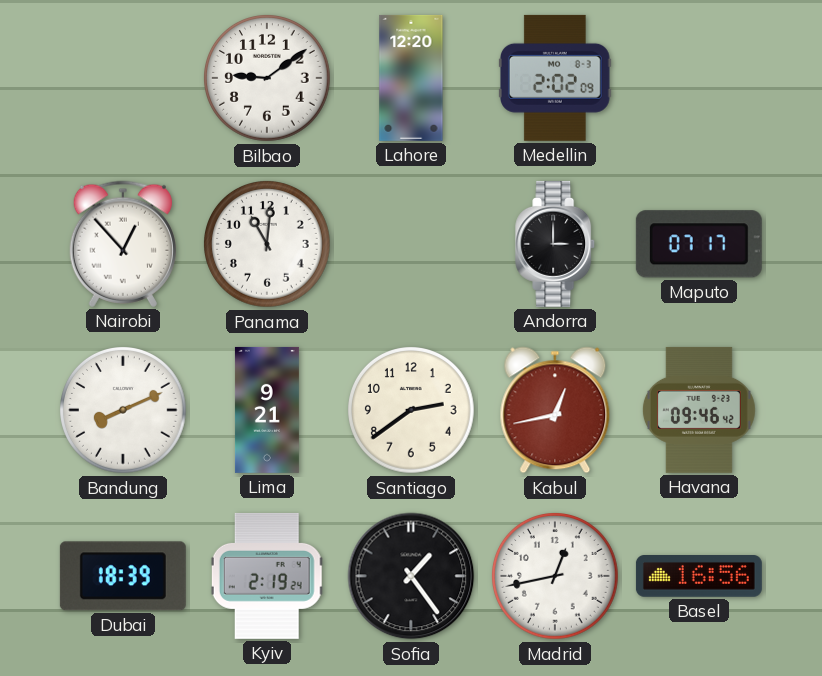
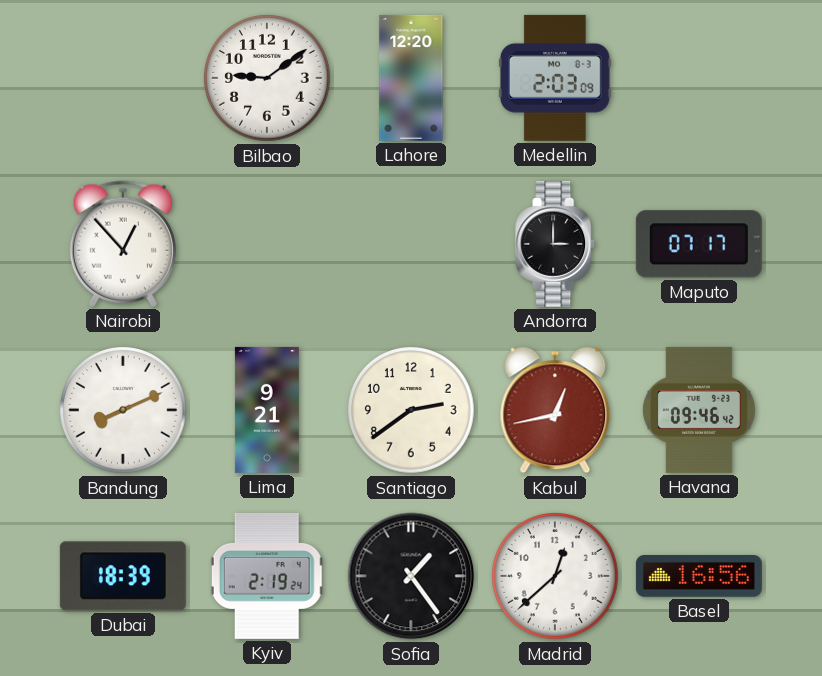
Medellin: 2:02 -> 2:03 (555, 78)
Panama: 11:01 -> none (268, 245)
Madrid: 12:43 -> 12:38 (556, 577)
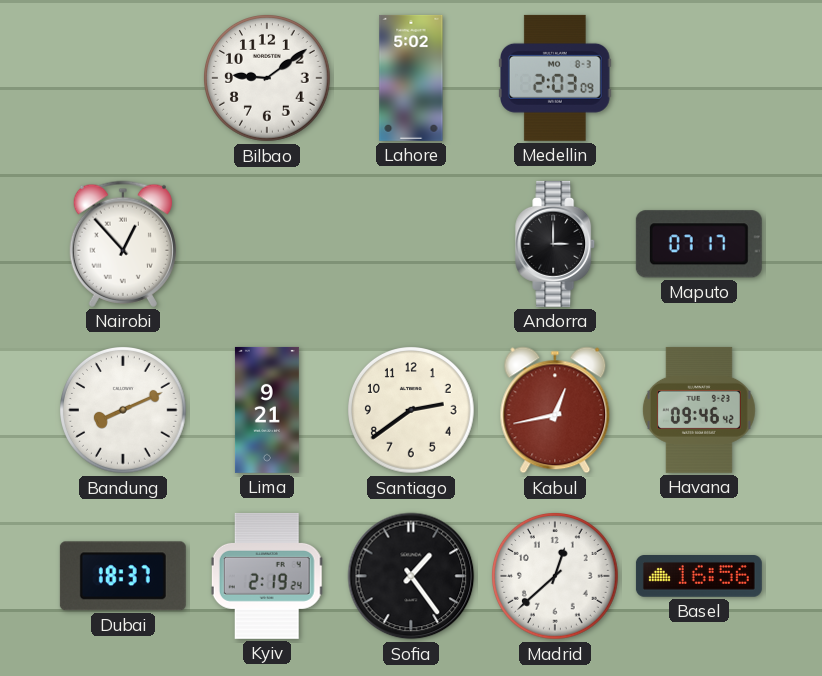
Lahore: 12:20 -> 5:02 (411, 78)
Dubai: 18:39 -> 18:37 (123, 576)
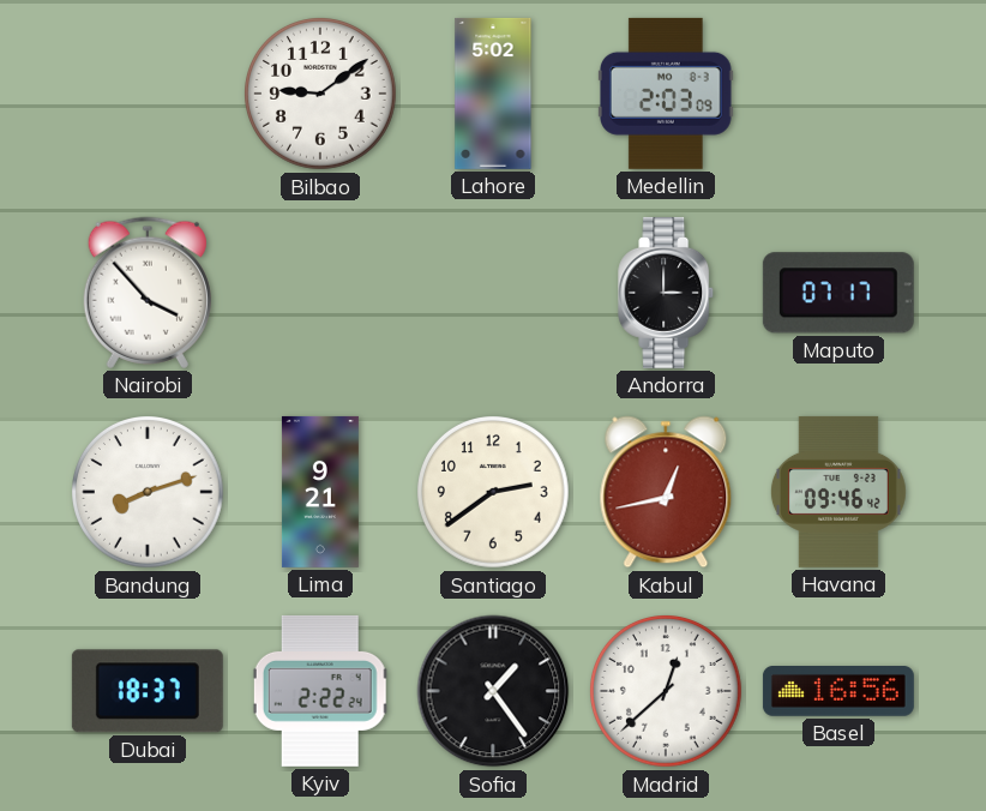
Nairobi: 12:53 -> 3:53 (148, 293)
Bandung: 8:11 -> 8:12 (149, 493)
Kyiv: 2:19 -> 2:22 (320, 691)
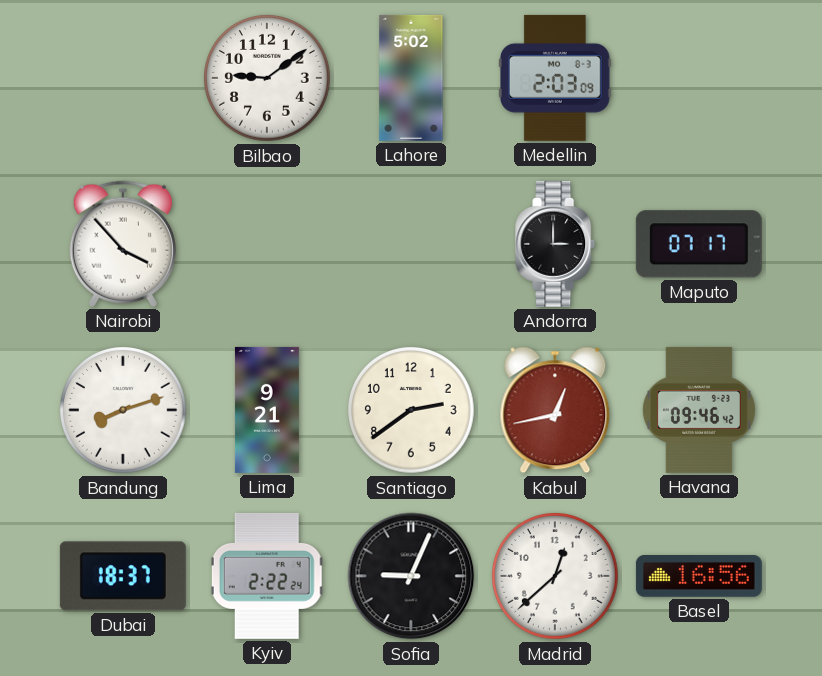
Sofia: 1:24 -> 9:04 (411, 576)
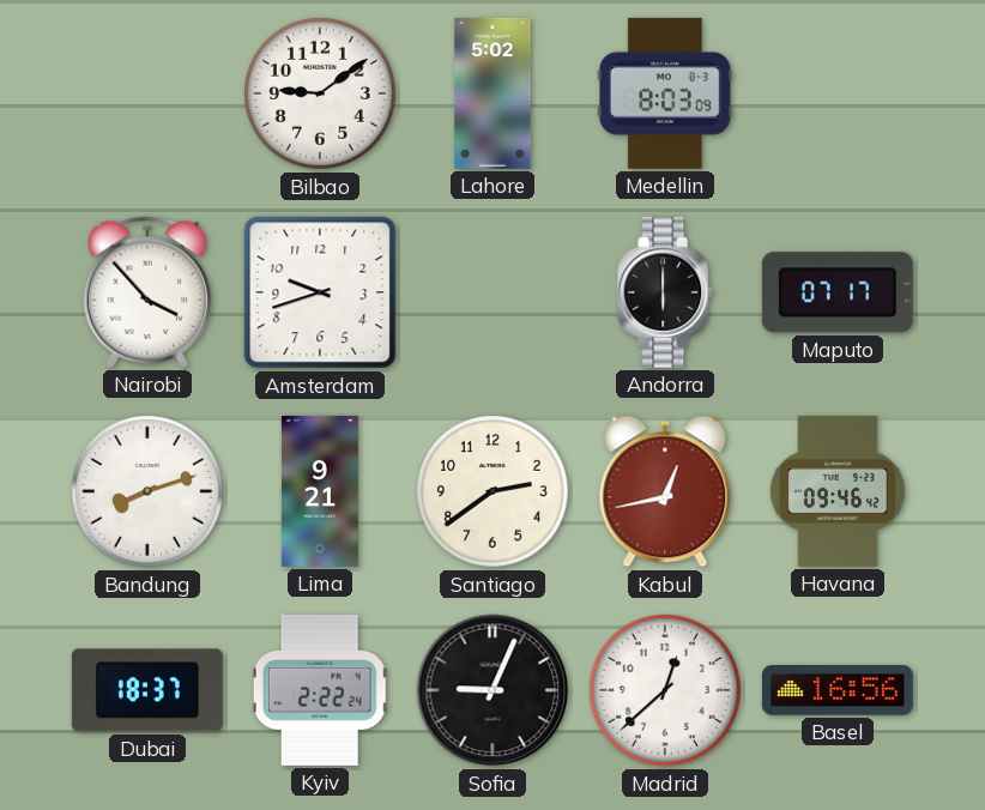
Medellin: 2:03 -> 8:03 (665, 93)
Amsterdam: none -> 9:42 (320, 292)
Andorra: 3:00 -> 6:00 (666, 292)
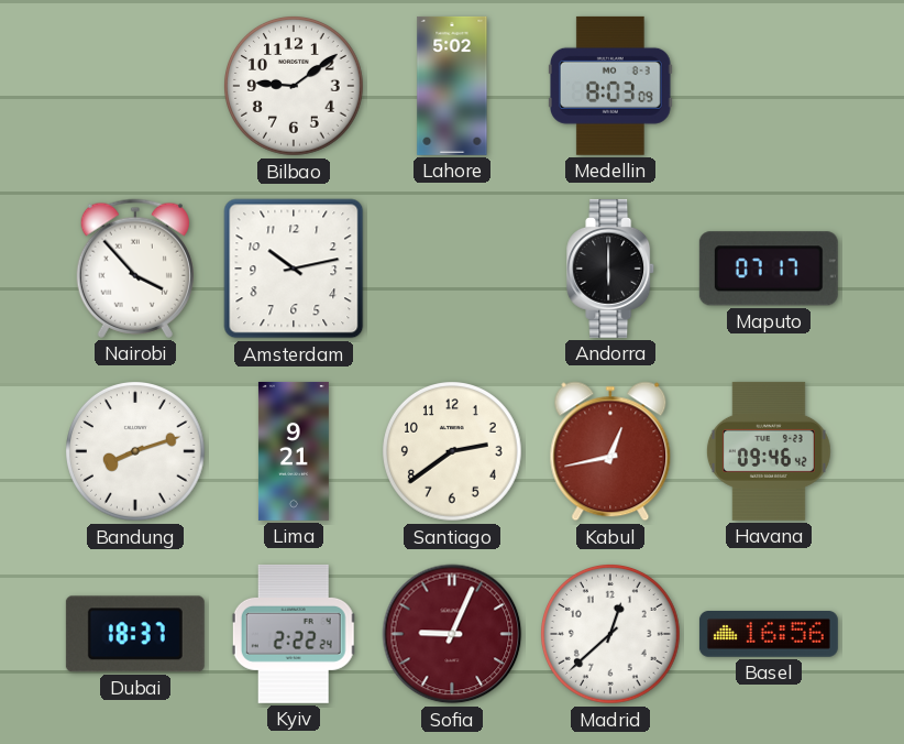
Amsterdam: 9:42 -> 10:13 (294, 269)
Sofia dial: black -> burgundy (452, 634)
